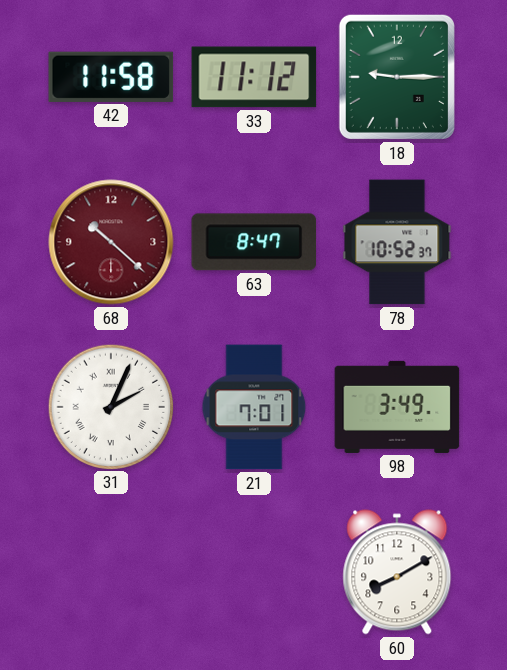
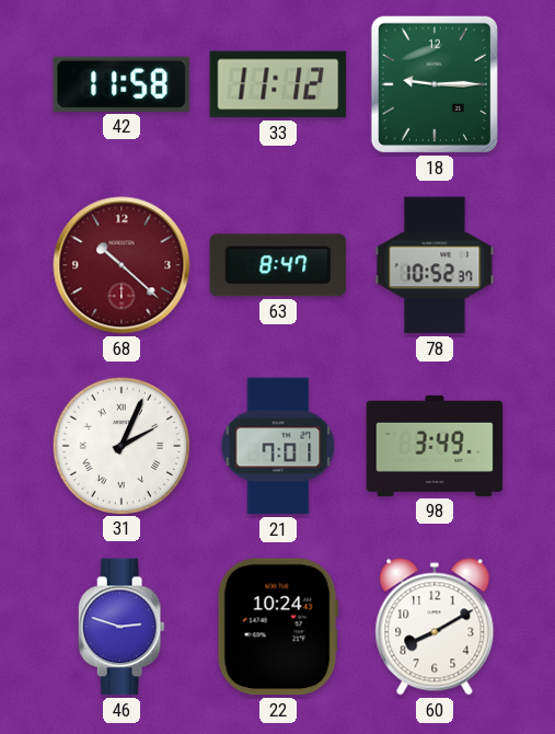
46: none -> 2:48 (122, 627)
22: none -> 10:24 (278, 627)
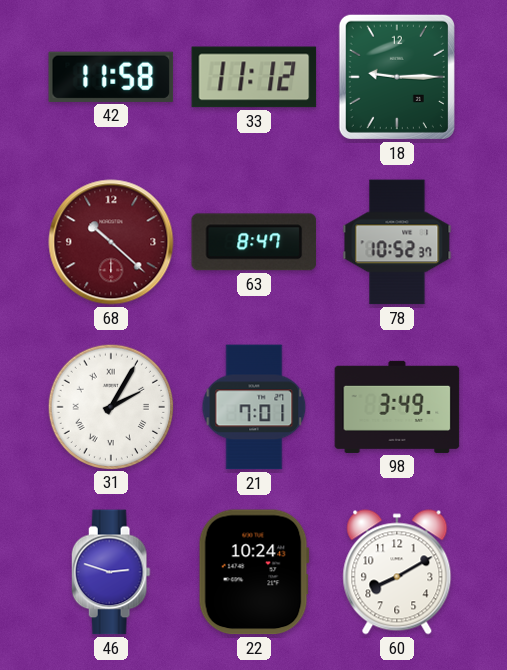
31: 2:04 -> 2:05 (110, 406)
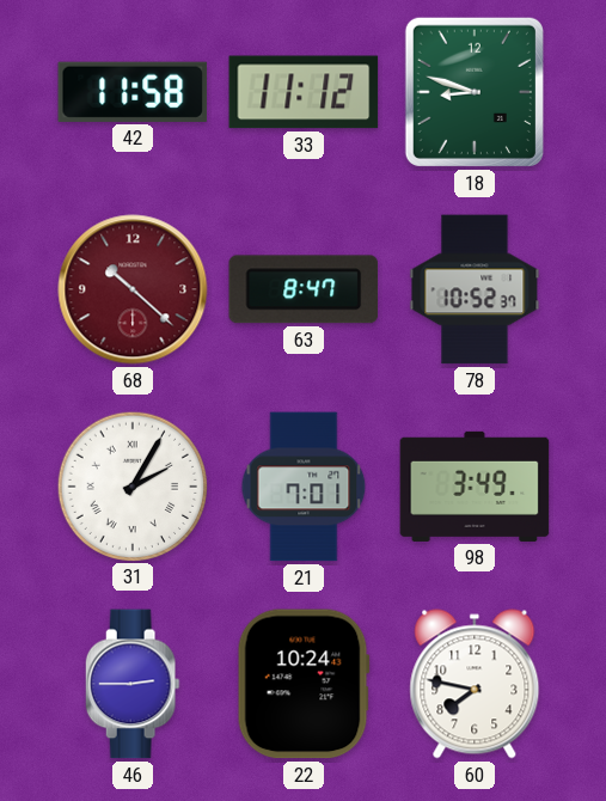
18: 9:15 -> 8:48 (475, 92)
46: 2:48 -> 2:45 (133, 684)
60: 8:10 -> 7:47 (475, 684)
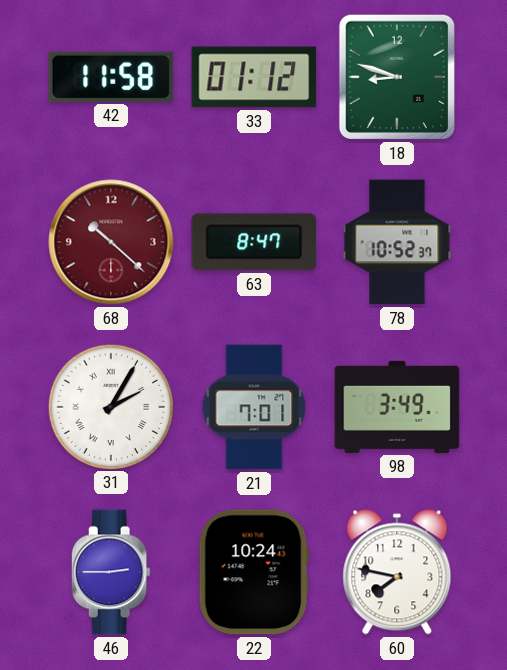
33: 11:12 -> 01:12 (254, 77)
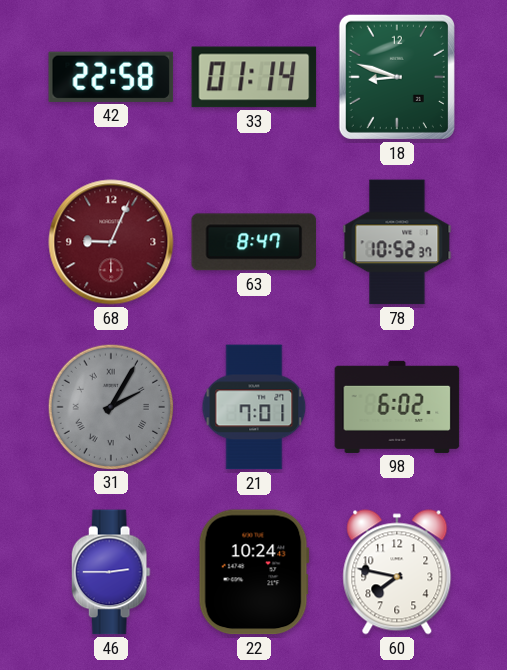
42: 11:58 -> 22:58 (111, 77)
33: 01:12 -> 01:14 (254, 77)
68: 10:22 -> 9:04 (111, 242)
31 dial: white -> grey (110, 406)
98: 3:49 -> 6:02 (397, 407)
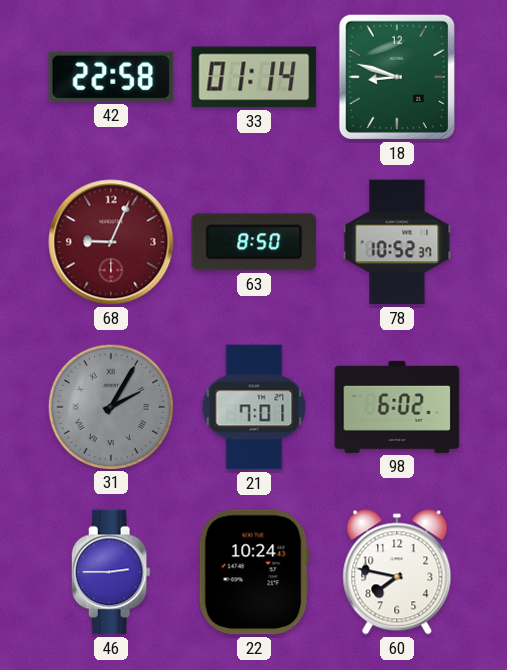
63: 8:47 -> 8:50 (254, 242)
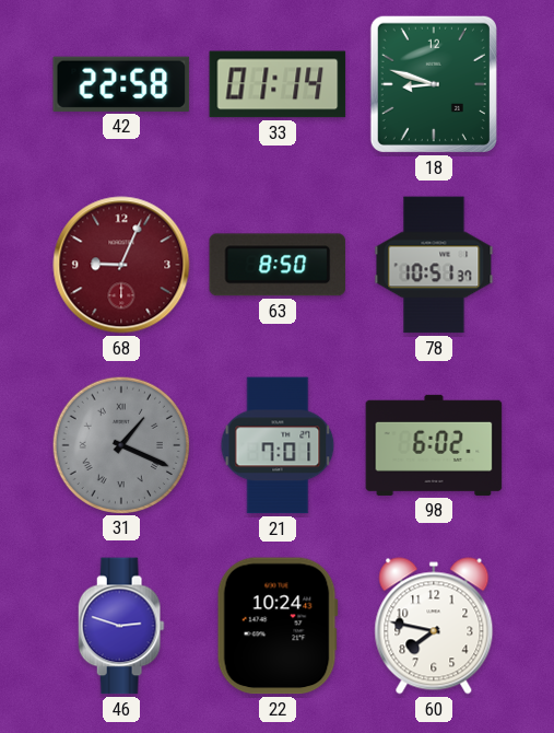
78: 10:52 -> 10:51 (434, 265)
31: 2:05 -> 1:19 (120, 444)
46: 2:45 -> 2:48 (121, 626)
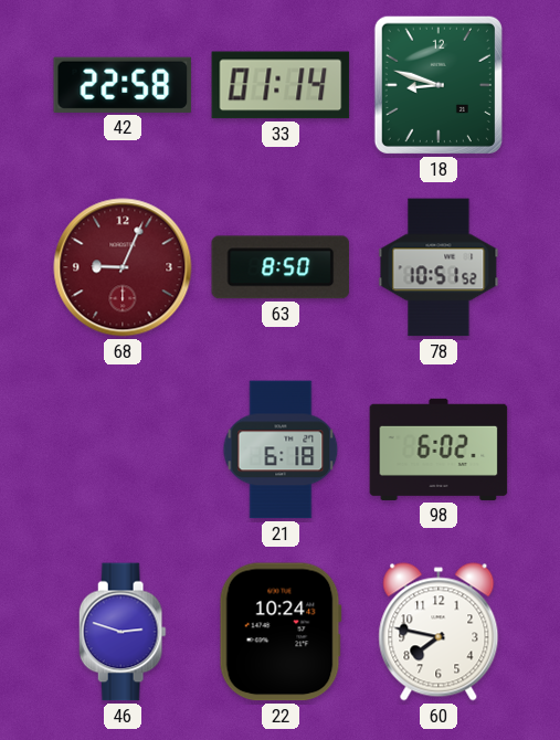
78: 10:51:37 -> 10:51:52 (439, 267)
31: 1:19 -> none (120, 444)
21: 7:01 -> 6:18 (281, 450)
